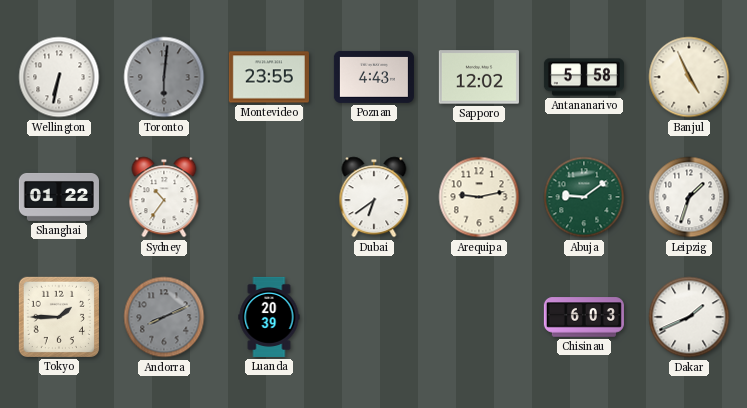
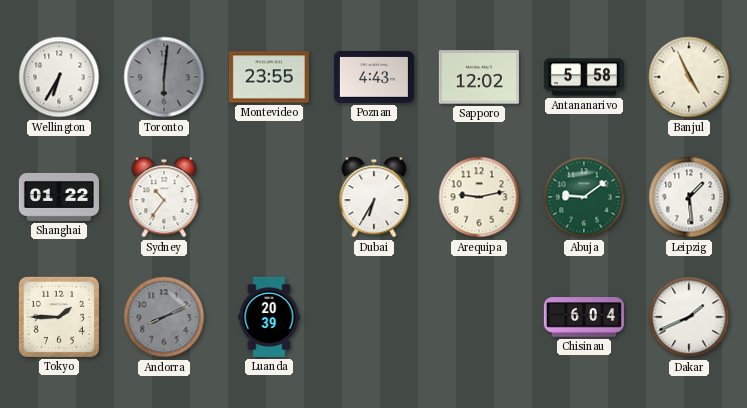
Wellington: 6:32 -> 6:35 (59, 77)
Dubai: 6:39 -> 6:35 (374, 197)
Leipzig: 1:33 -> 1:29 (689, 197)
Chisinau: 6:03 -> 6:04 (584, 317)
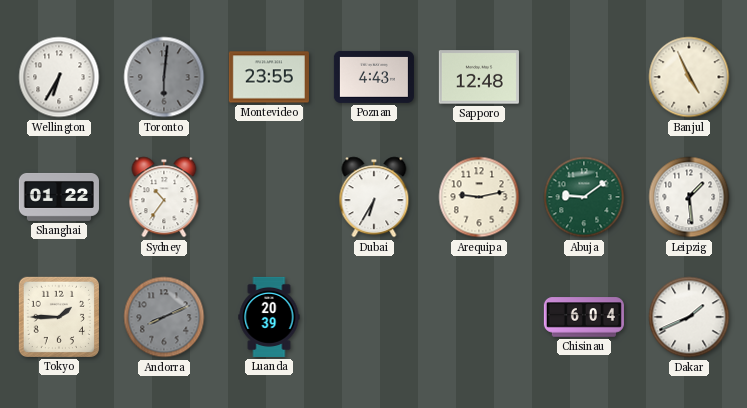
Sapporo: 12:02 -> 12:48 (479, 77)
Antananarivo: 5:58 -> none (584, 77)
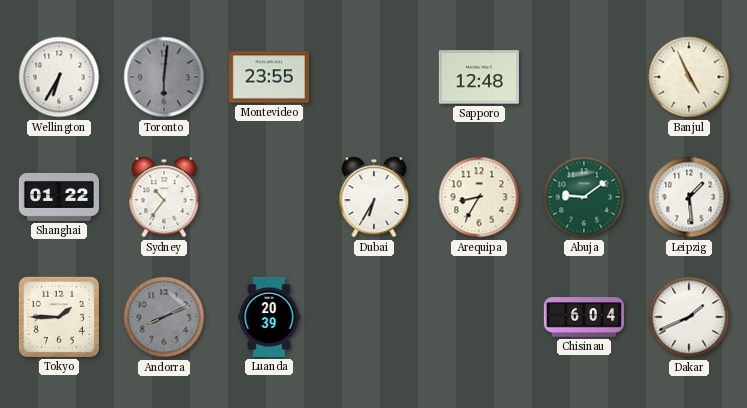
Poznan: 4:43 -> none (374, 77)
Arequipa: 9:13 -> 8:35 (479, 197)
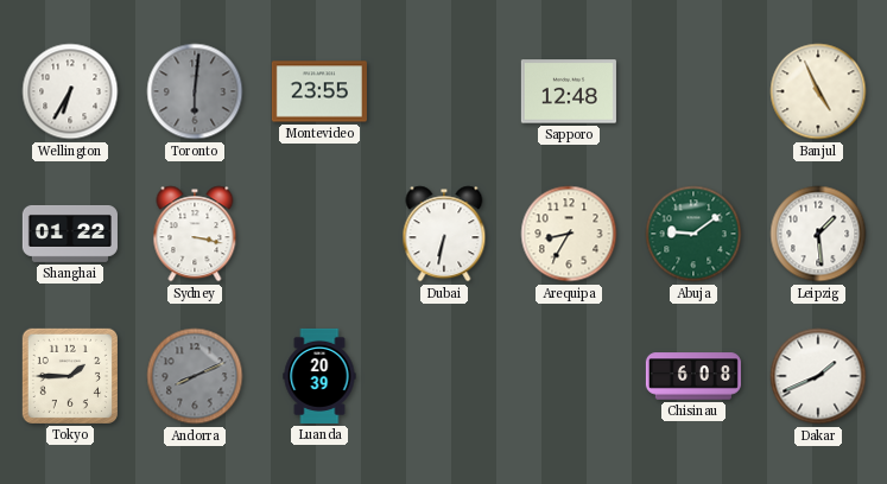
Sydney: 10:36 -> 3:17 (195, 234)
Dubai: 6:35 -> 6:32 (444, 234)
Chisinau: 6:04 -> 6:08 (693, 376)
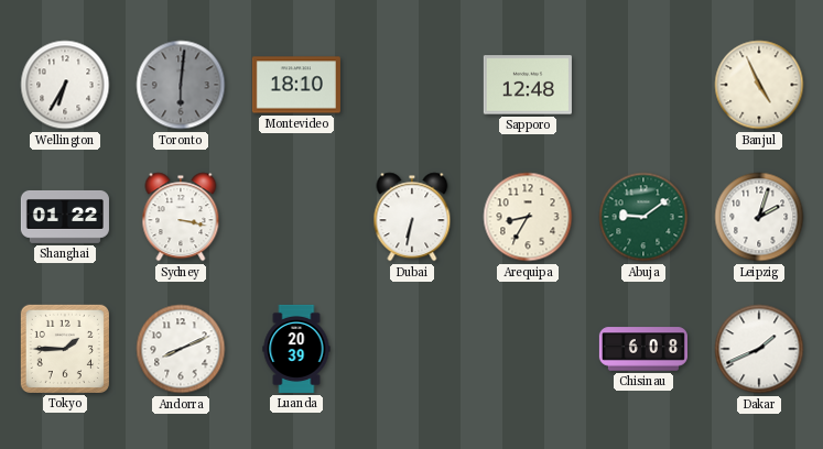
Montevideo: 23:55 -> 18:10 (296, 85)
Leipzig: 1:29 -> 2:03 (759, 217)
Andorra dial: grey -> white (181, 349)
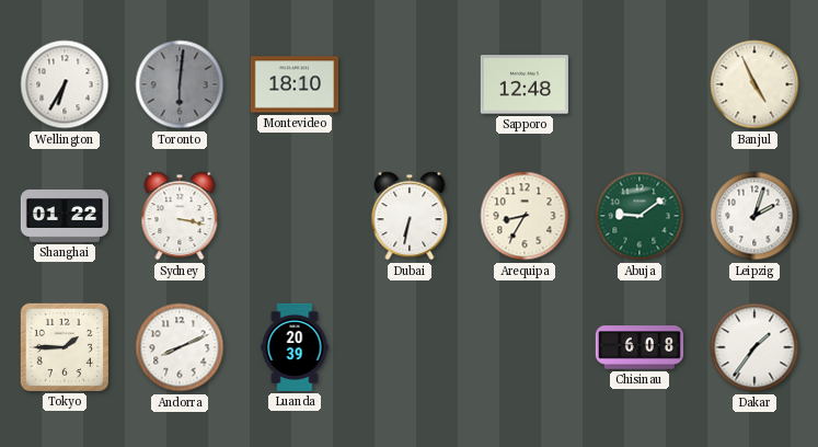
Dakar: 1:41 -> 1:36 (754, 347)
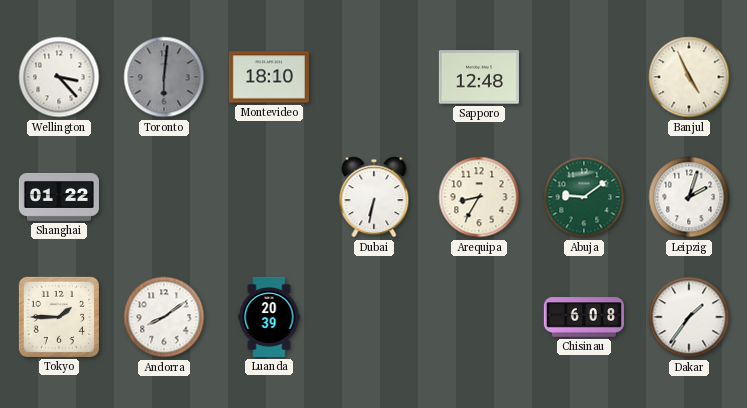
Wellington: 6:35 -> 3:23 (59, 77)
Sydney: 3:17 -> none (180, 216)
Andorra: 8:11 -> 8:09 (164, 317)
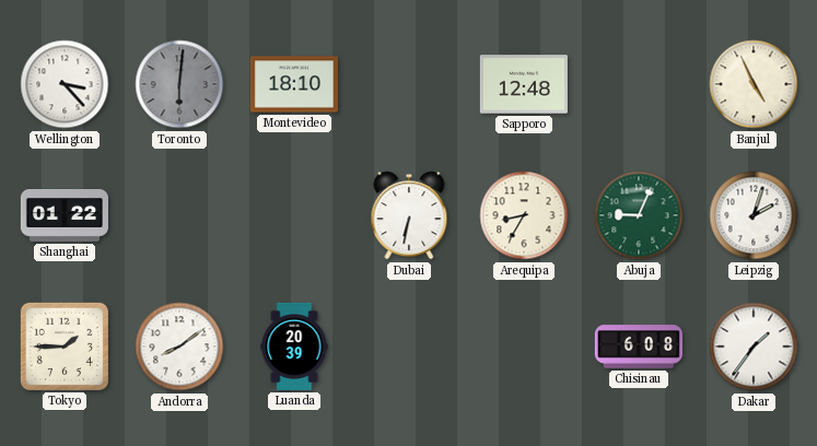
Abuja: 9:09 -> 9:04 (639, 215)
